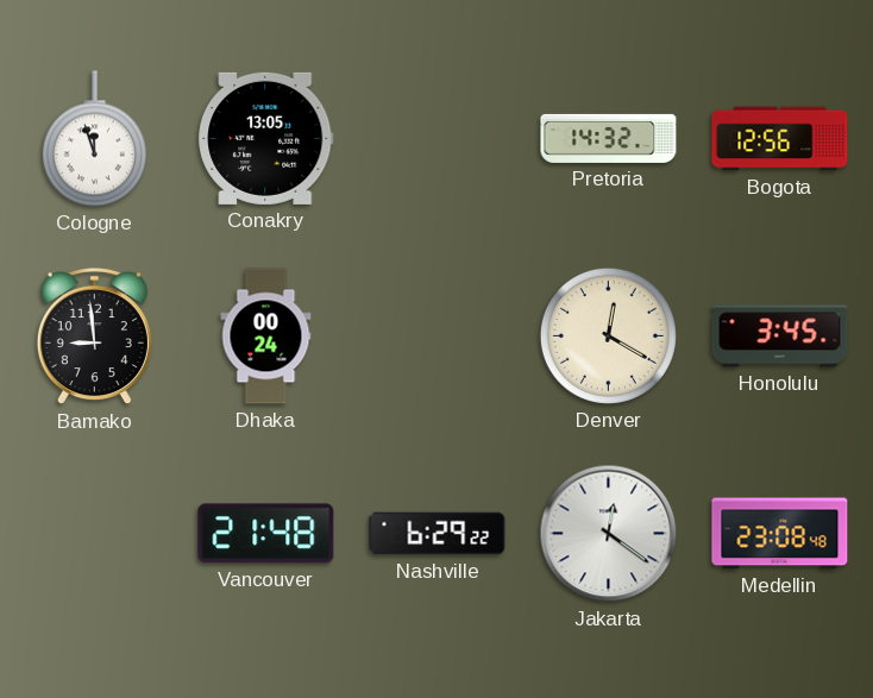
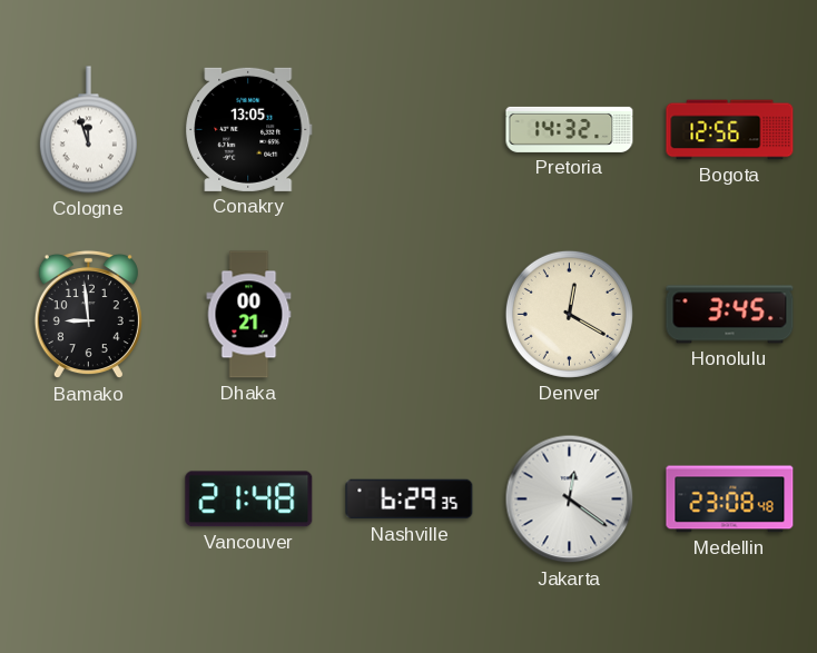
Dhaka: 00:24 -> 00:21 (249, 315)
Nashville: 6:29:22 -> 6:29:35 (410, 499)
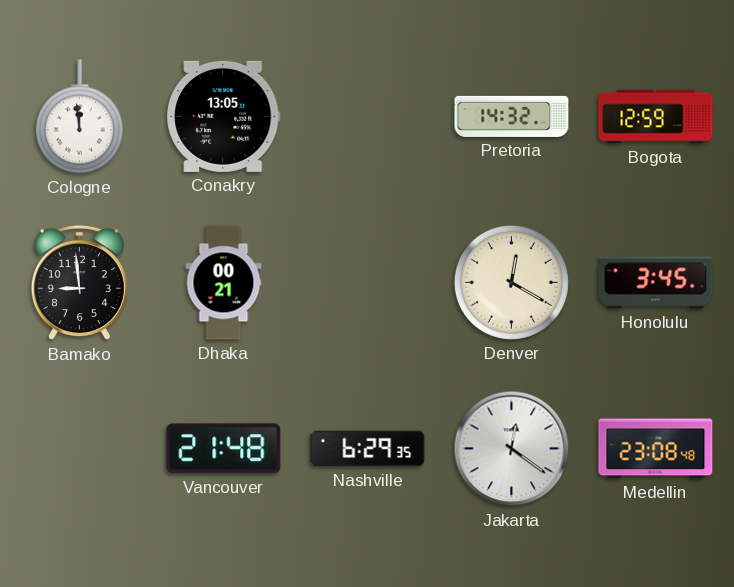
Cologne: 11:57 -> 11:59 (79, 117)
Bogota: 12:56 -> 12:59 (656, 117)
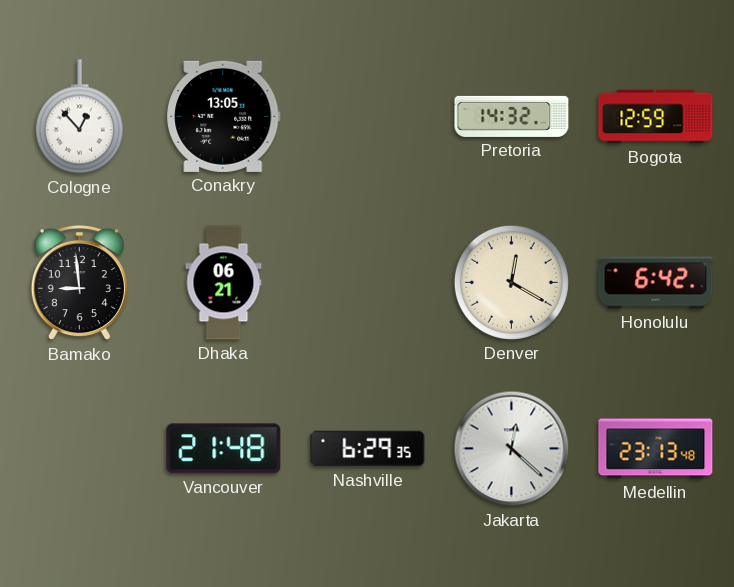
Cologne: 11:59 -> 12:53 (79, 117)
Dhaka: 00:21 -> 06:21 (224, 283)
Honolulu: 3:45 -> 6:42 (656, 283)
Jakarta: 12:21 -> 12:22 (512, 449)
Medellin: 23:08 -> 23:13 (656, 449)
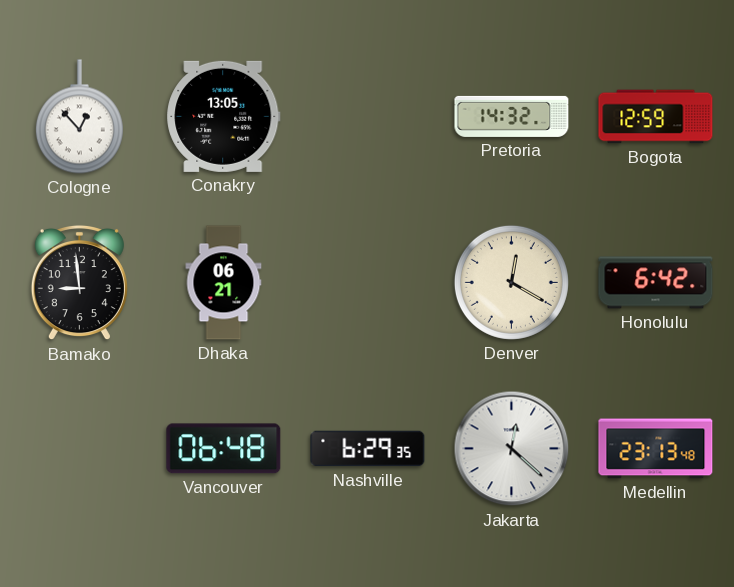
Vancouver: 21:48 -> 06:48 (224, 449)
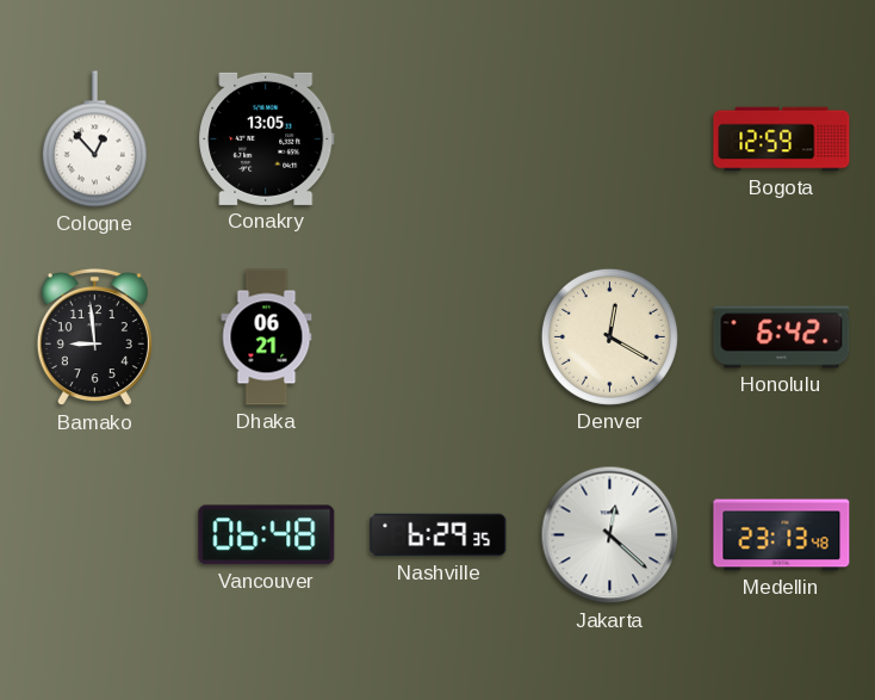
Pretoria: 14:32 -> none (512, 116)
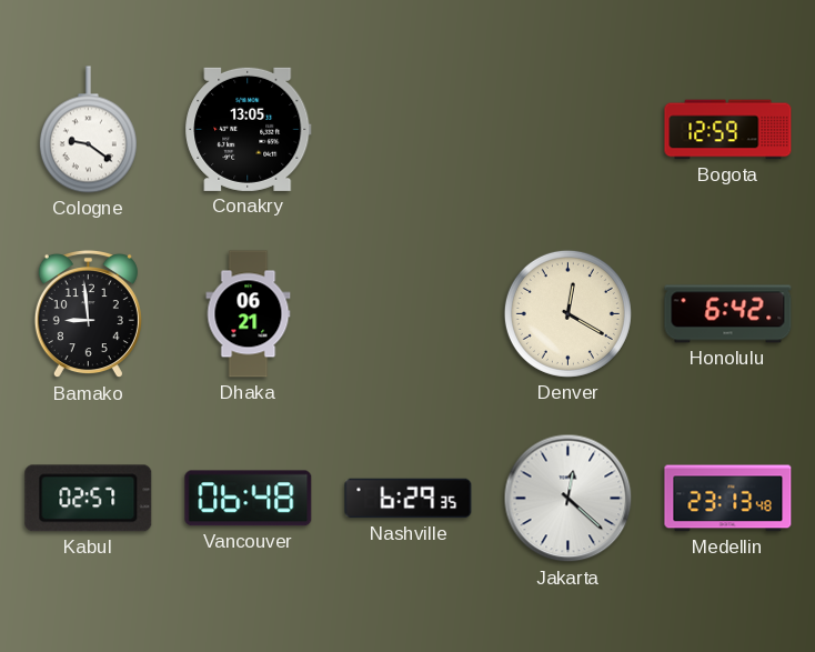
Cologne: 12:53 -> 9:21 (88, 130)
Kabul: none -> 02:57 (89, 499)
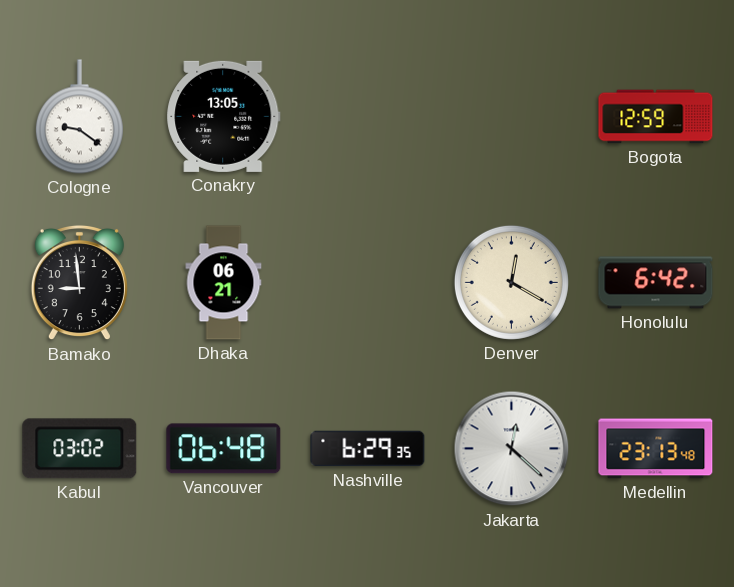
Kabul: 02:57 -> 03:02 (80, 449)
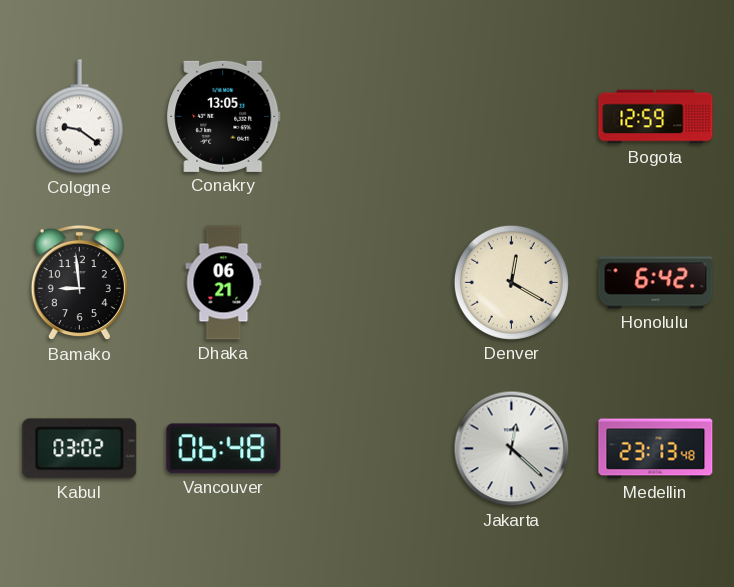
Nashville: 6:29 -> none (368, 449)
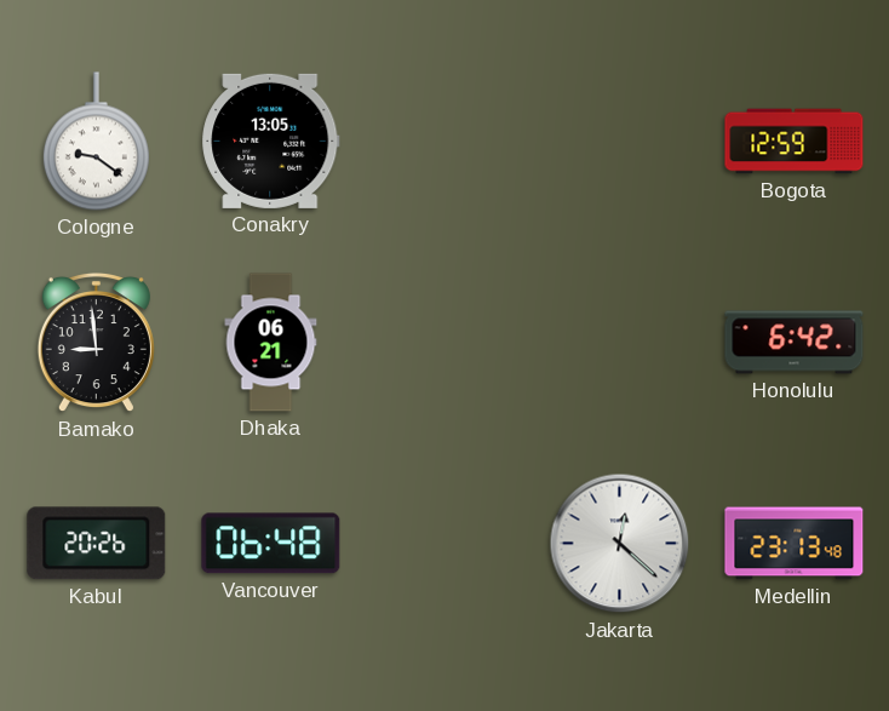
Denver: 12:20 -> none (511, 282)
Kabul: 03:02 -> 20:26 (97, 544)
